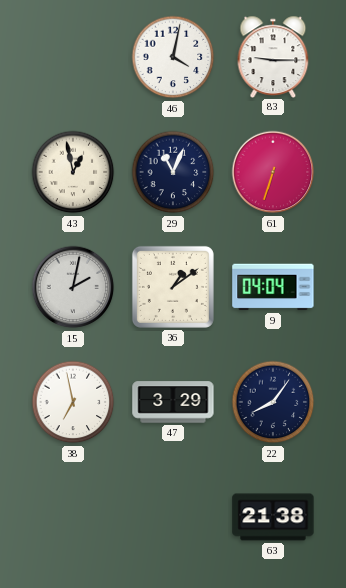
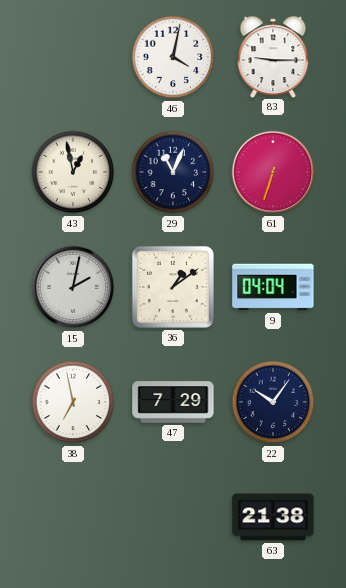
47: 3:29 -> 7:29 (173, 402)
22: 8:06 -> 10:06 (273, 402)
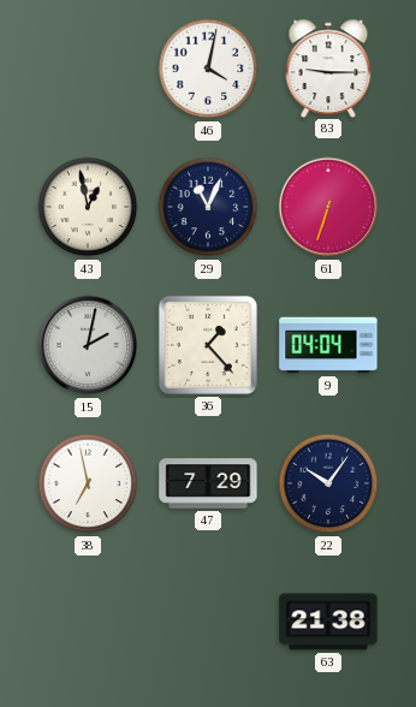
36: 1:09 -> 1:23 (208, 345)
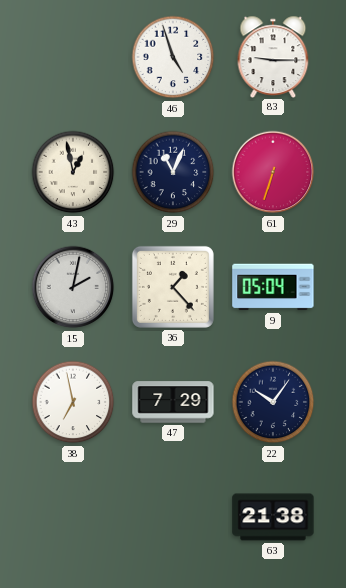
46: 4:02 -> 4:57 (173, 57)
9: 04:04 -> 05:04 (273, 287)
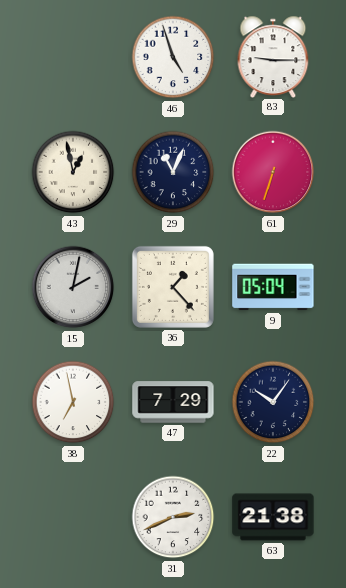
31: none -> 2:41 (173, 517)
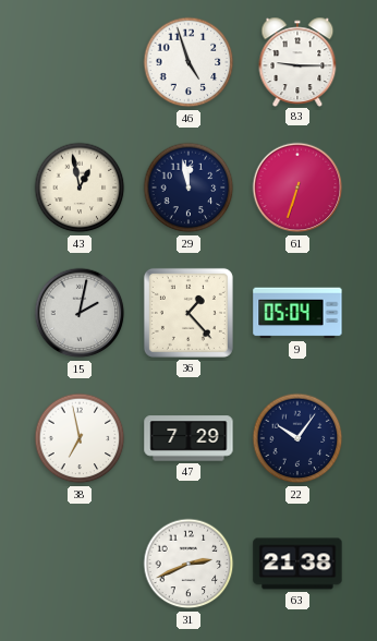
29: 11:04 -> 11:58 (188, 188)
